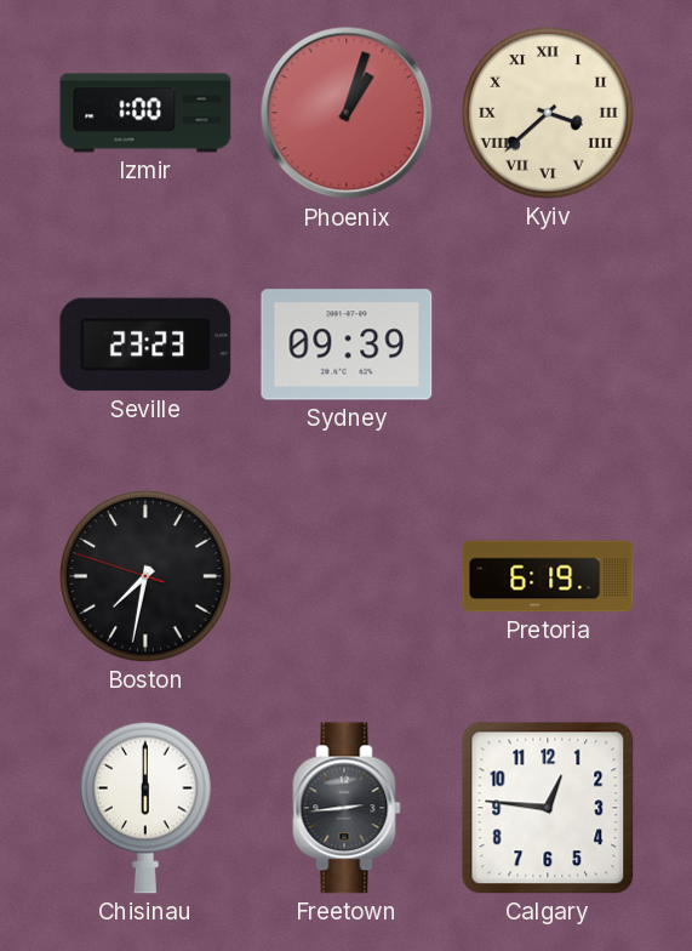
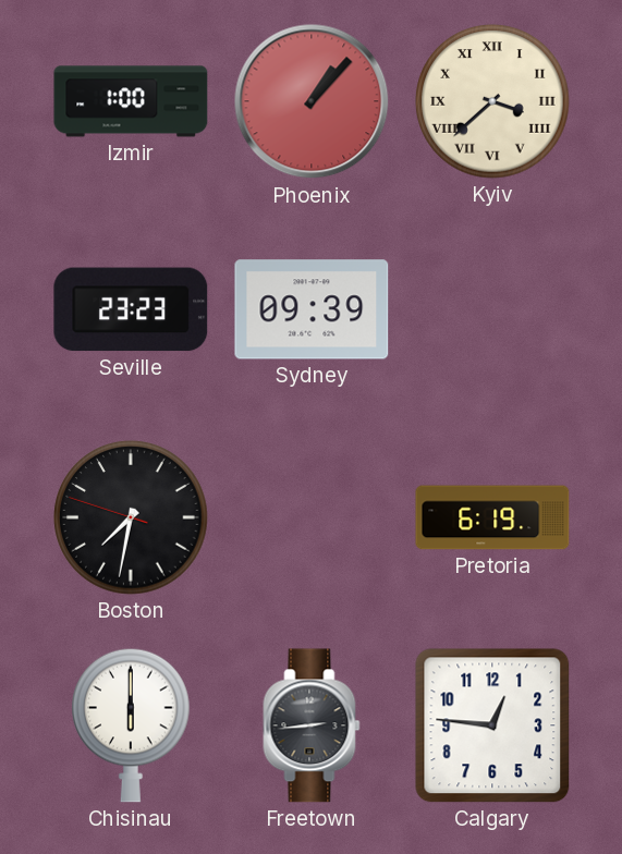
Phoenix: 1:03 -> 1:07 (312, 101)
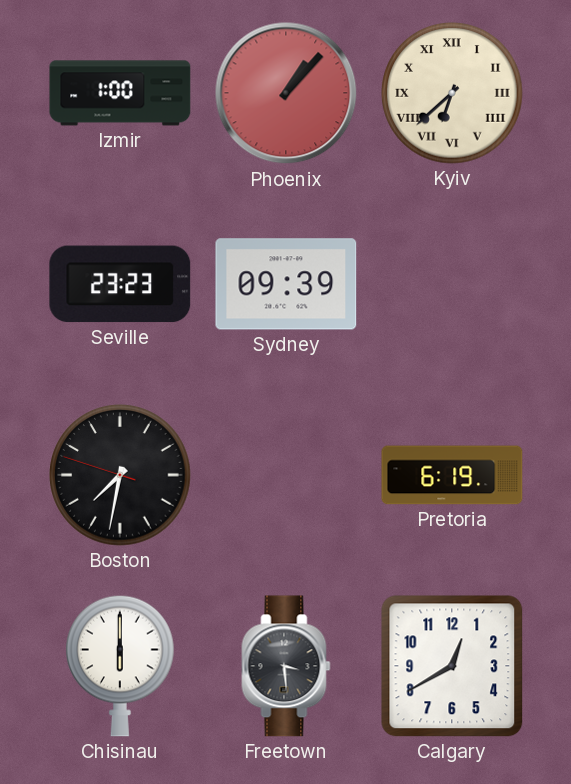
Kyiv: 3:38 -> 6:38 (452, 93)
Freetown: 2:44 -> 3:29 (286, 666)
Calgary: 12:46 -> 12:40 (452, 666)
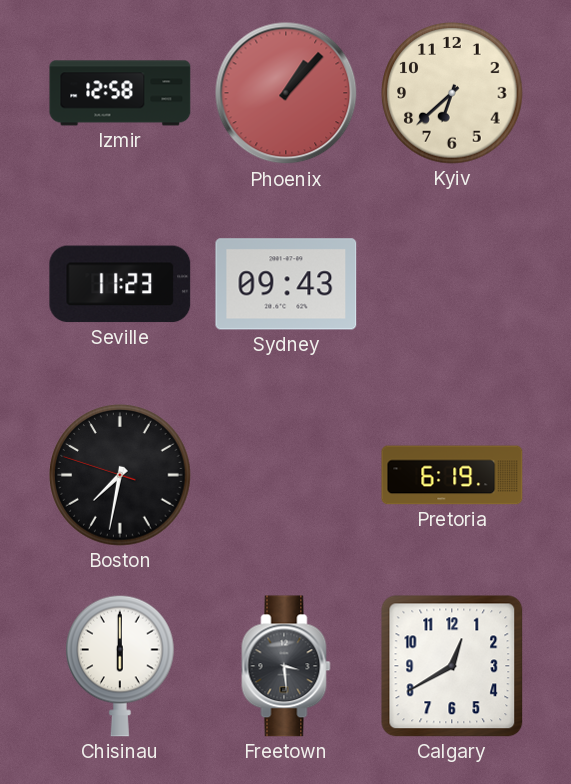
Izmir: 1:00 -> 12:58 (120, 93)
Kyiv numerals: Roman -> Arabic (452, 93)
Seville: 23:23 -> 11:23 (120, 284)
Sydney: 09:39 -> 09:43 (286, 284)
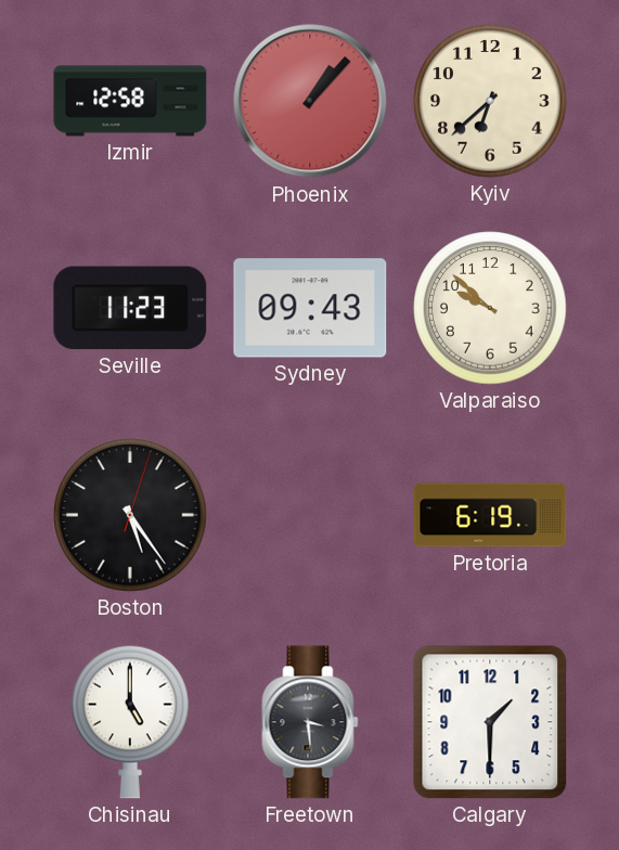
Valparaiso: none -> 9:52 (490, 308)
Boston: 7:31 -> 5:24 (130, 515)
Chisinau: 6:00 -> 5:00 (130, 722)
Calgary: 12:40 -> 1:30 (490, 722)
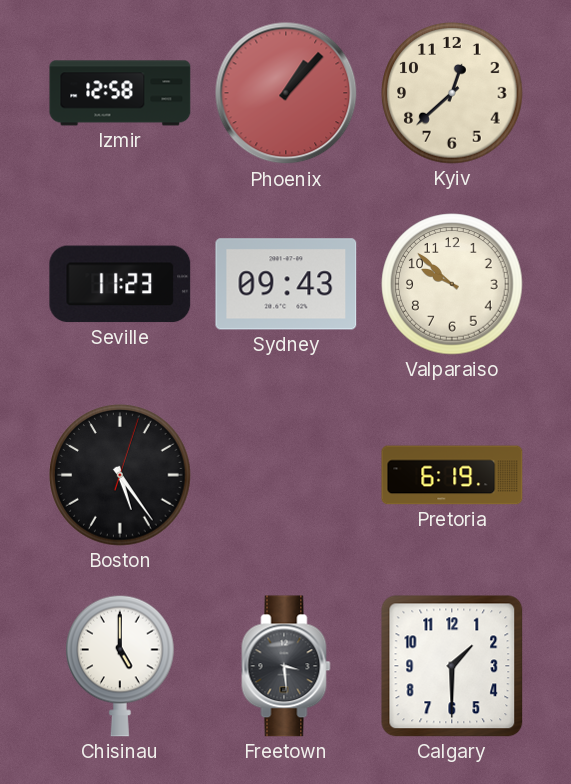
Kyiv: 6:38 -> 12:38 (452, 93)
